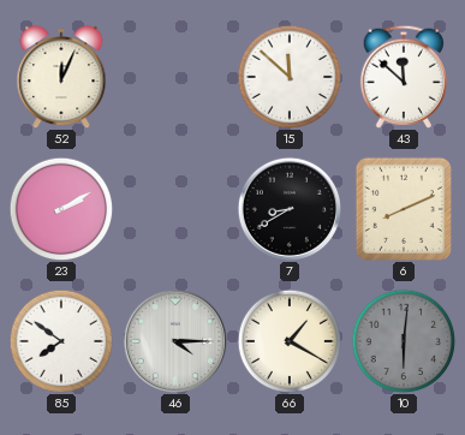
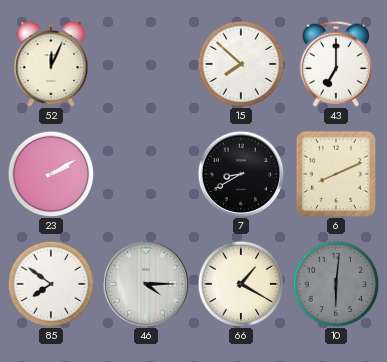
15: 11:52 -> 7:52 (241, 64)
43: 11:52 -> 7:00 (336, 64)
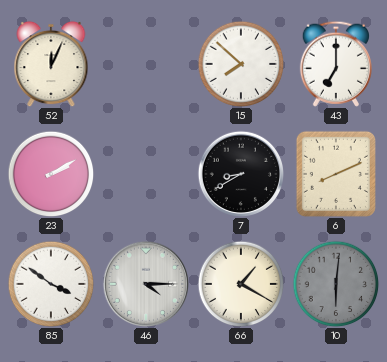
85: 7:51 -> 3:51 (51, 284)
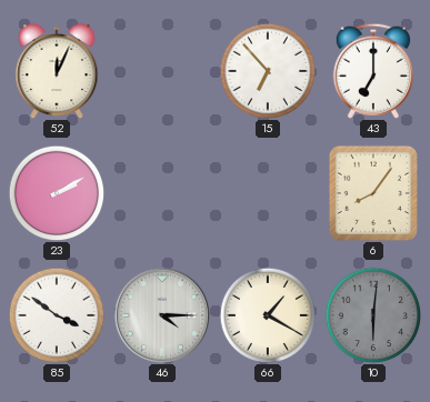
15: 7:52 -> 6:53 (268, 71)
7: 8:40 -> none (240, 173)
6: 8:11 -> 8:06 (373, 193)
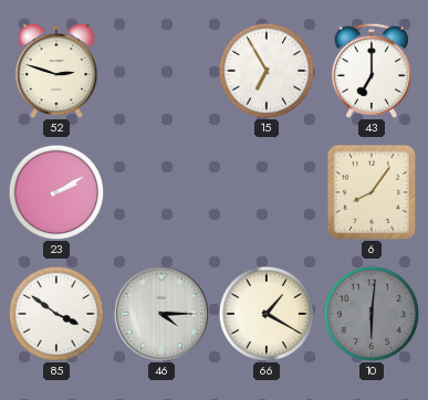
52: 12:04 -> 2:48 (56, 71)
15: 6:53 -> 6:55 (267, 71)
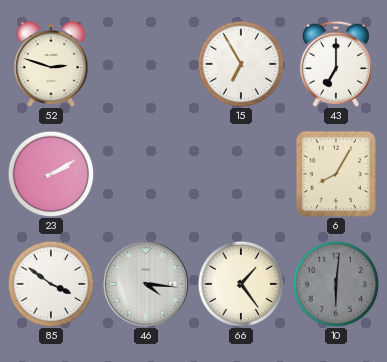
6: 8:06 -> 8:05 (336, 174)
46: 4:15 -> 4:16 (145, 283)
66: 1:20 -> 1:24 (241, 284)
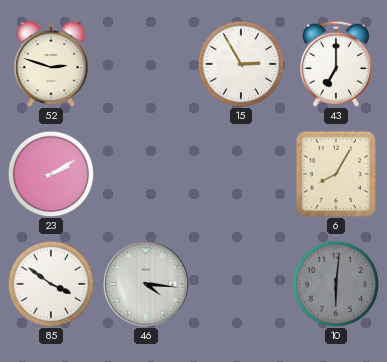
15: 6:55 -> 2:55 (241, 64)
66: 1:24 -> none (241, 284)
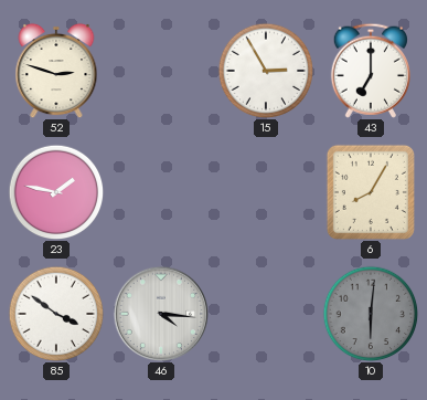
23: 2:10 -> 1:47 (56, 192)
